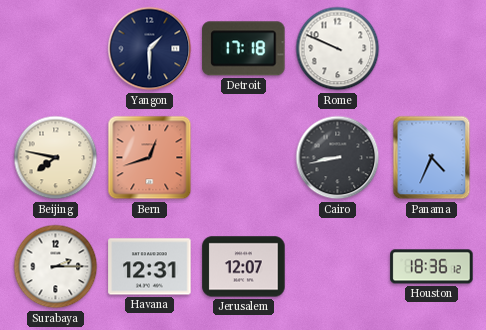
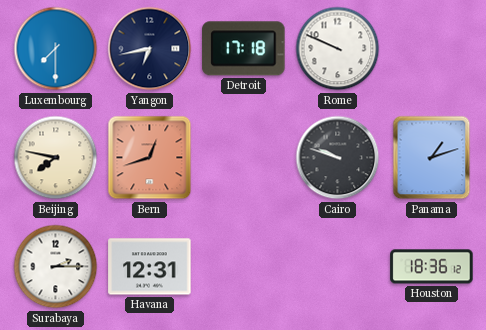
Luxembourg: none -> 7:30 (56, 49)
Yangon: 1:30 -> 6:43 (150, 49)
Cairo: 8:43 -> 9:48 (338, 158)
Panama: 4:34 -> 1:12 (432, 158)
Jerusalem: 12:07 -> none (244, 267)
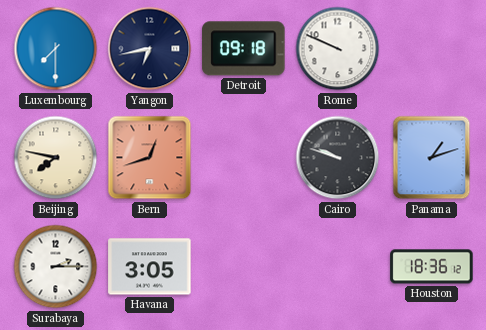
Detroit: 17:18 -> 09:18 (244, 49)
Havana: 12:31 -> 3:05 (150, 267)
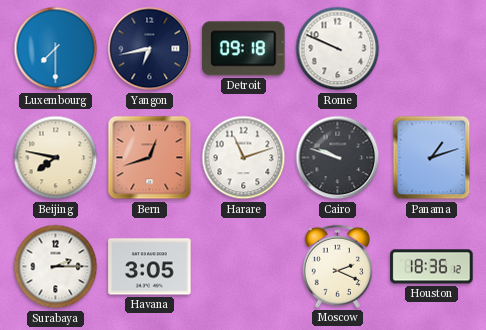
Harare: none -> 11:12 (244, 158)
Moscow: none -> 2:19 (337, 266)
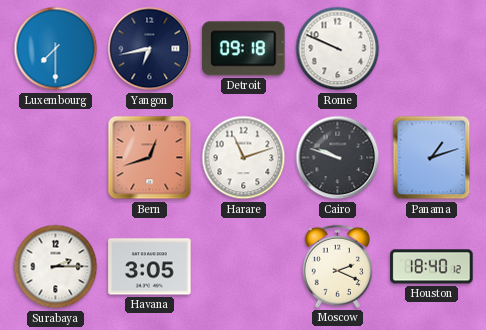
Beijing: 7:47 -> none (56, 158)
Houston: 18:36 -> 18:40 (432, 267)
